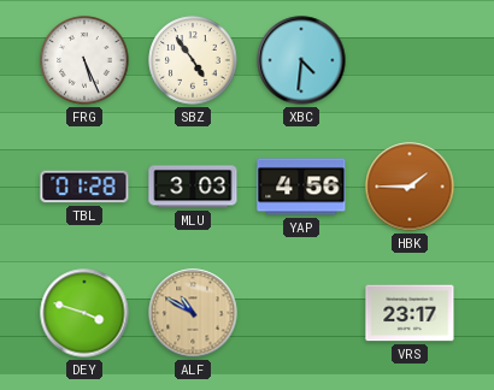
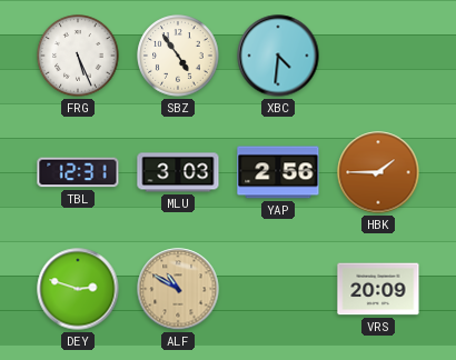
TBL: 01:28 -> 12:31 (78, 172)
YAP: 4:56 -> 2:56 (278, 172)
DEY: 3:48 -> 2:48 (78, 289)
VRS: 23:17 -> 20:09 (378, 289)
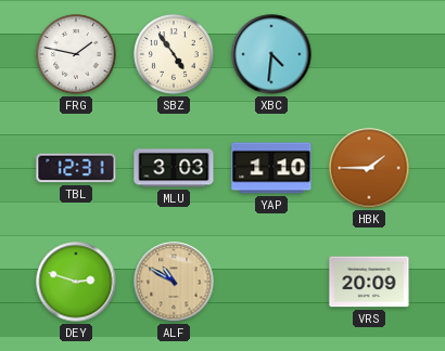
FRG: 5:26 -> 1:47 (76, 54)
YAP: 2:56 -> 1:10 (271, 168)
